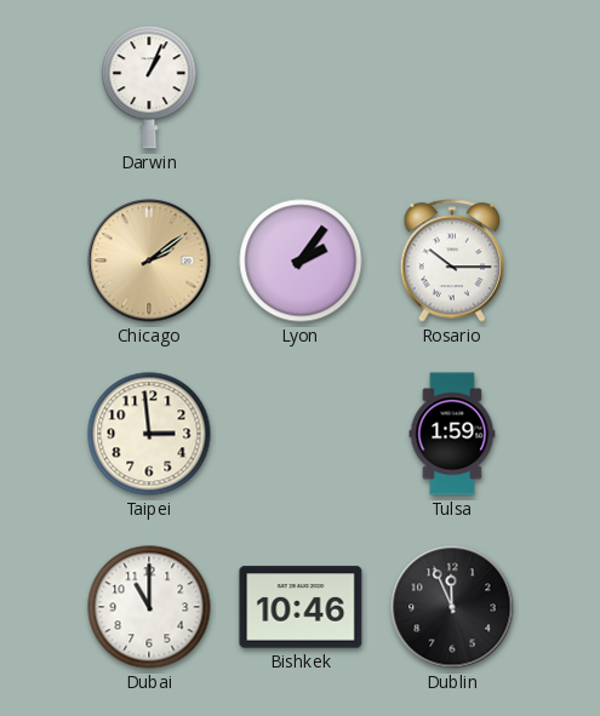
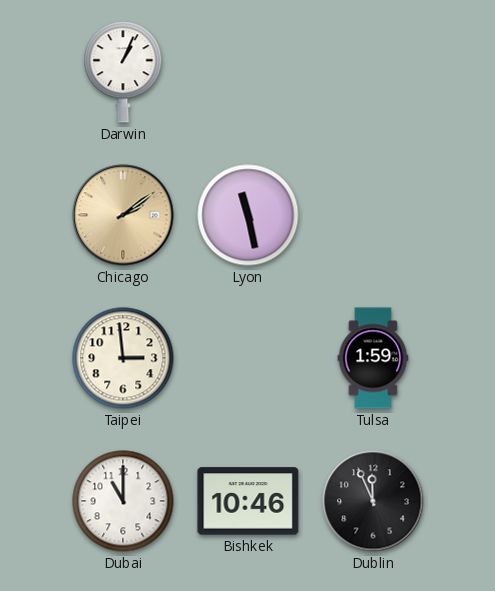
Lyon: 2:06 -> 11:28 (248, 215)
Rosario: 10:15 -> none (452, 260)
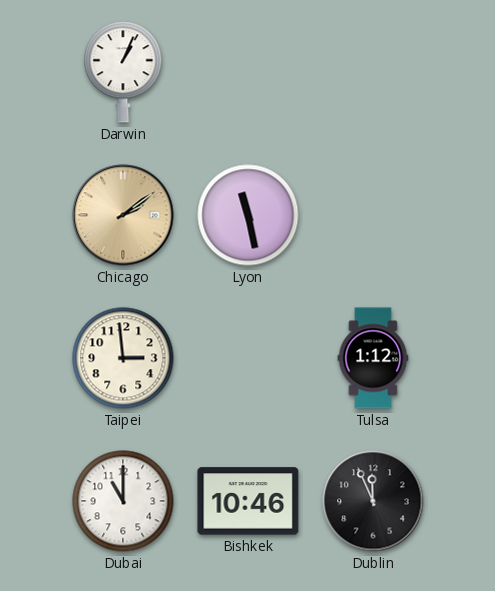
Tulsa: 1:59 -> 1:12 (373, 358)
